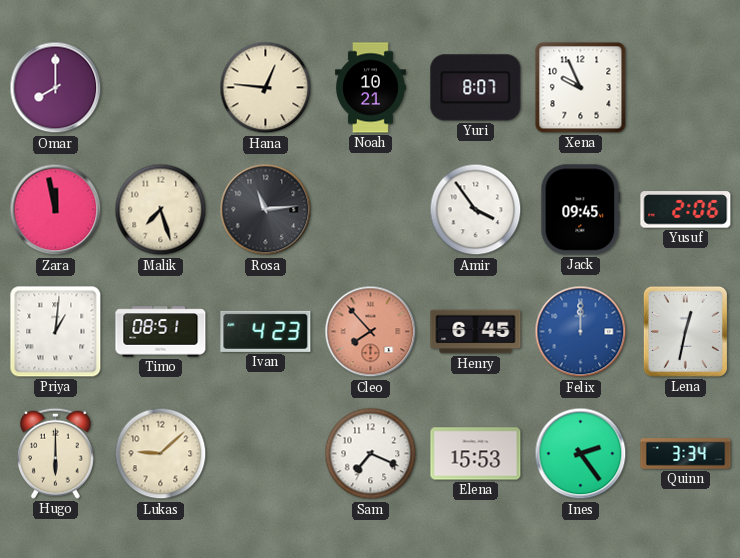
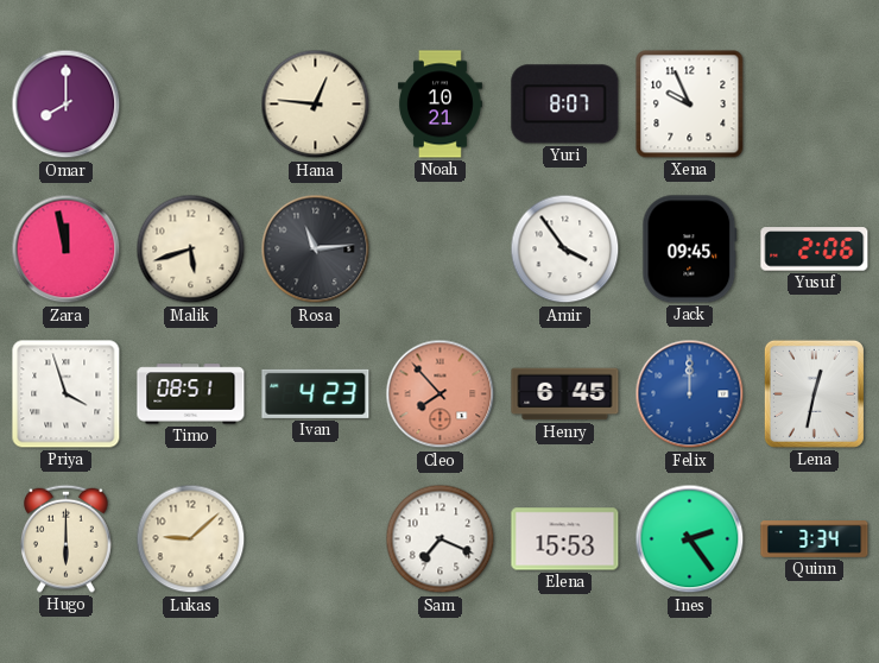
Malik: 7:27 -> 5:42 (191, 250)
Priya: 1:01 -> 3:57 (67, 394)
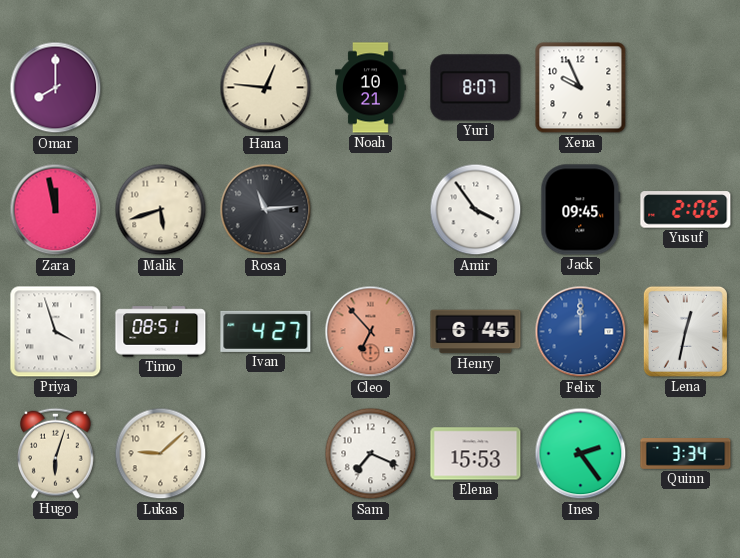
Ivan: 4:23 -> 4:27 (266, 331)
Cleo: 7:53 -> 6:53 (371, 332)
Hugo: 6:00 -> 6:03 (55, 453)
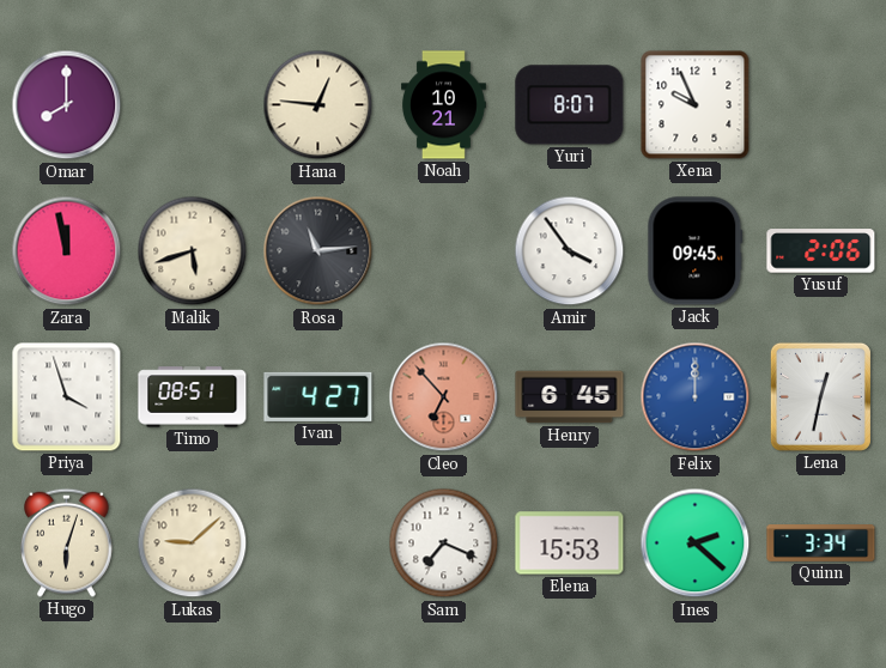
Ines: 2:24 -> 2:22 (696, 543)
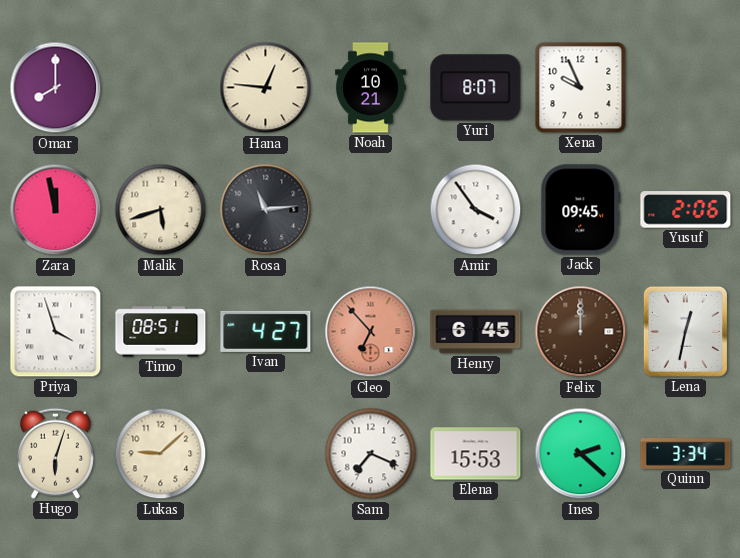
Felix dial: blue -> brown (581, 332)
